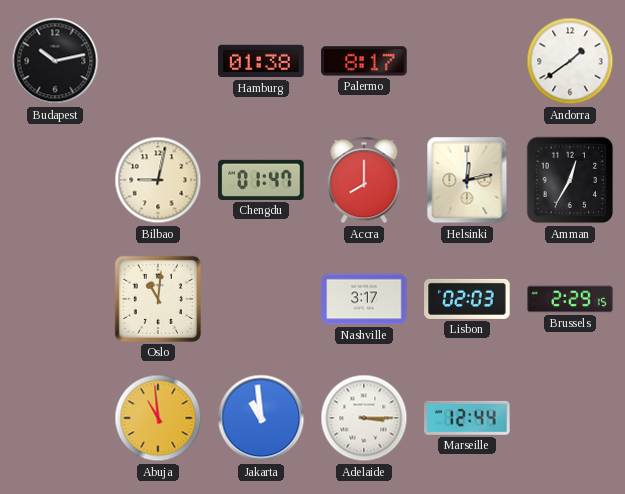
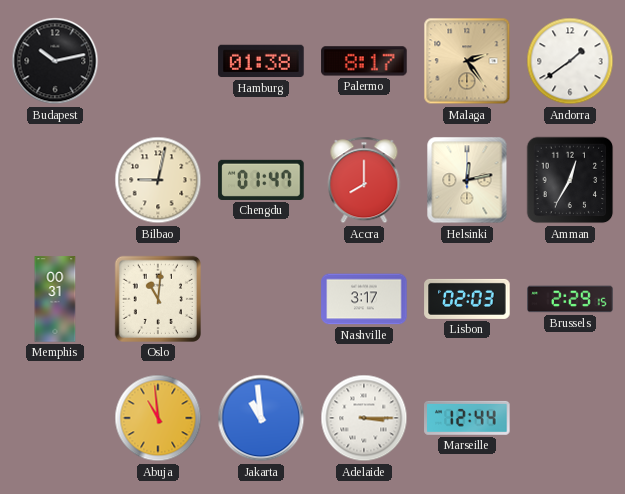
Malaga: none -> 2:24 (467, 61)
Memphis: none -> 00:31 (55, 299)
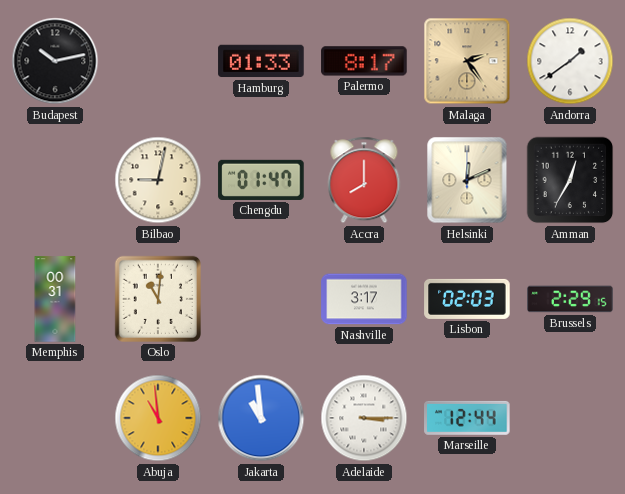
Hamburg: 01:38 -> 01:33 (261, 61)
Helsinki: 12:13 -> 12:11 (467, 180)
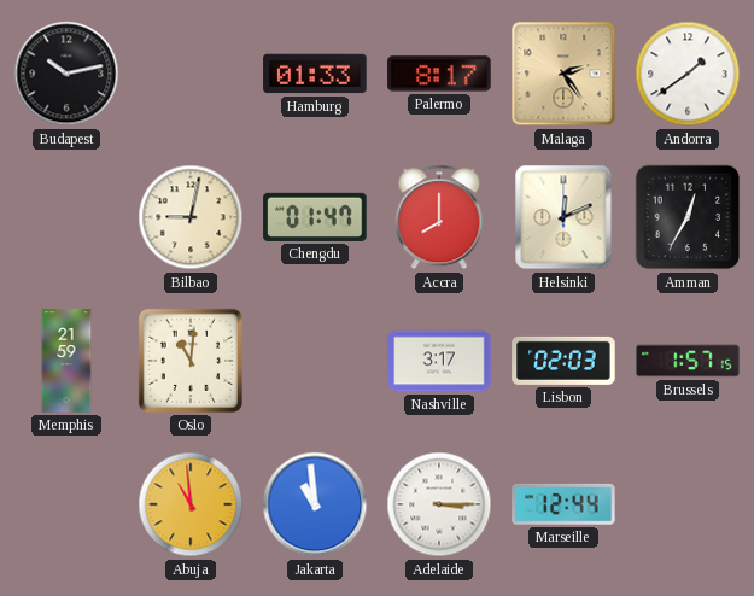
Memphis: 00:31 -> 21:59 (66, 361)
Brussels: 2:29 -> 1:57 (688, 361)
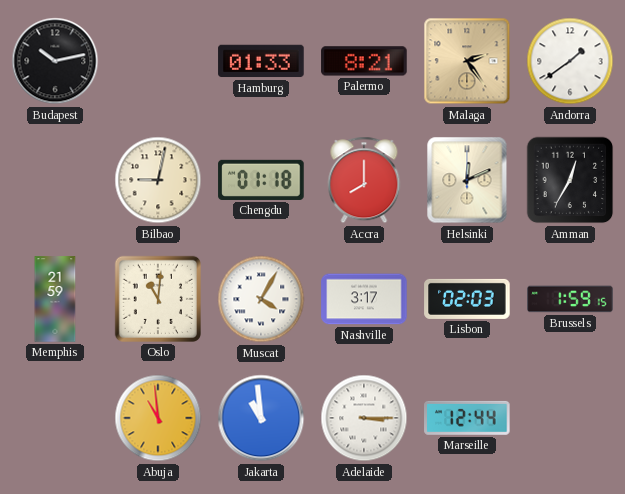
Palermo: 8:17 -> 8:21 (364, 61)
Chengdu: 01:47 -> 01:18 (261, 180)
Muscat: none -> 4:05 (261, 299)
Brussels: 1:57 -> 1:59 (570, 299)
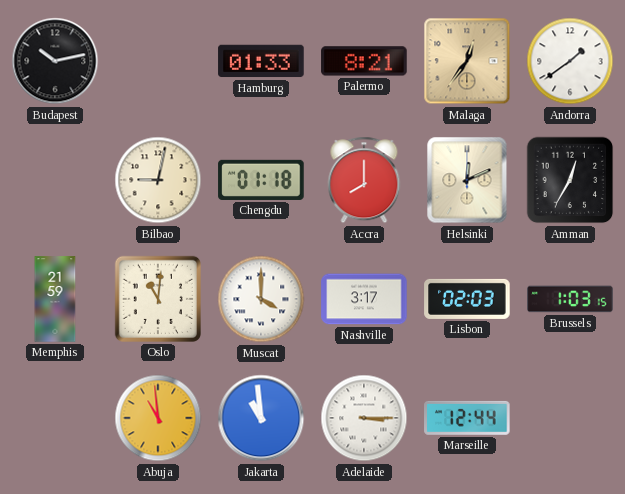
Malaga: 2:24 -> 12:36 (467, 61)
Muscat: 4:05 -> 4:00 (261, 299)
Brussels: 1:59 -> 1:03 (570, 299)
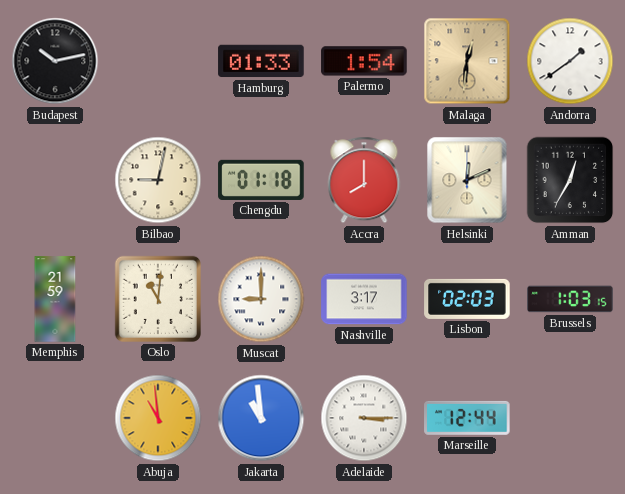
Palermo: 8:21 -> 1:54 (364, 61)
Malaga: 12:36 -> 12:31 (467, 61)
Muscat: 4:00 -> 9:00 (261, 299)
